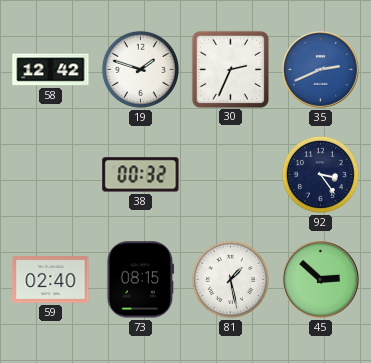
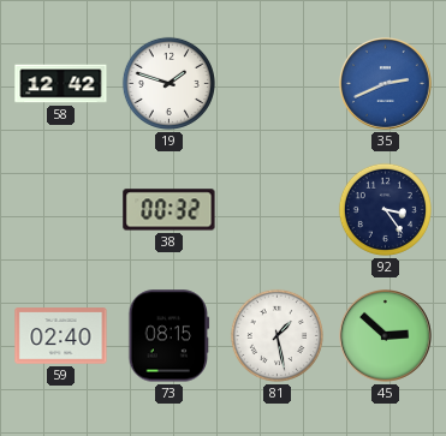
30: 2:34 -> none (230, 69)
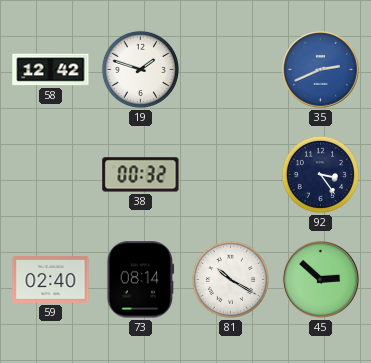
73: 08:15 -> 08:14 (141, 280)
81: 1:28 -> 10:20 (230, 279)
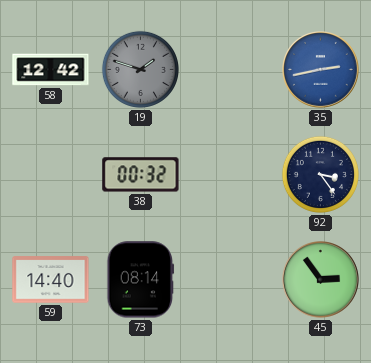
19 dial: white -> grey (140, 69)
35: 2:41 -> 2:43 (321, 70)
59: 02:40 -> 14:40 (51, 280)
81: 10:20 -> none (230, 279)
45: 2:52 -> 2:54 (321, 280)
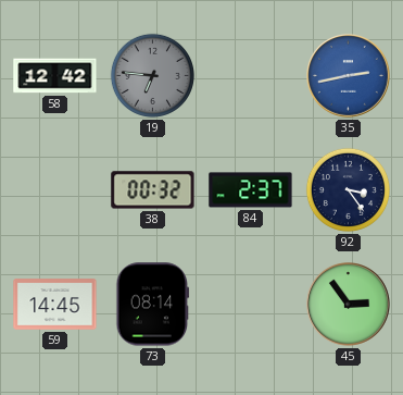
19: 1:48 -> 6:46 (152, 75)
84: none -> 2:37 (251, 190)
59: 14:40 -> 14:45 (55, 305)
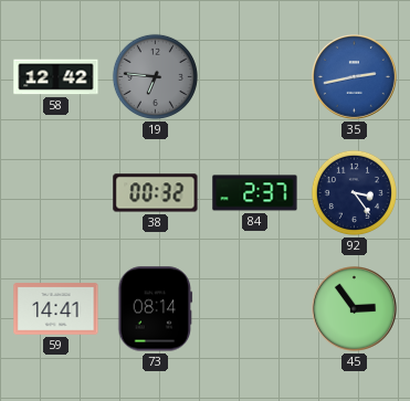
59: 14:45 -> 14:41 (56, 309)
